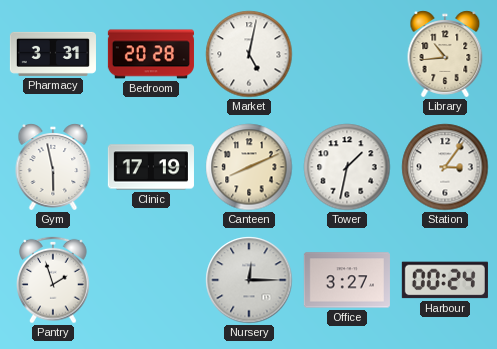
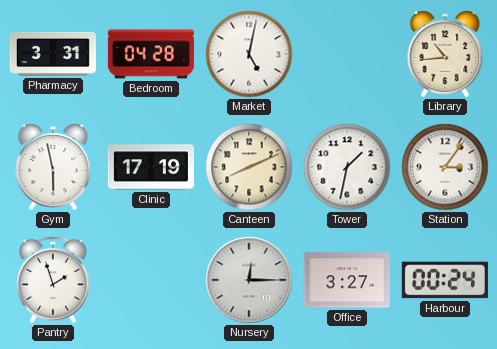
Bedroom: 20:28 -> 04:28 (151, 54)
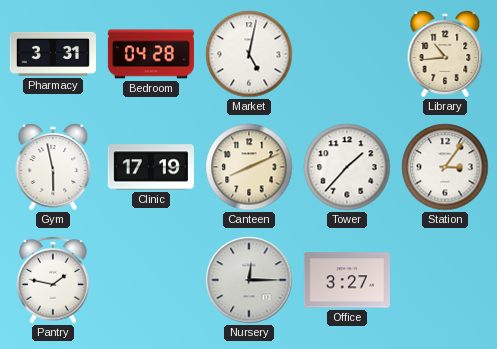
Tower: 1:32 -> 1:37 (347, 167)
Pantry: 1:57 -> 1:47 (54, 280)
Harbour: 00:24 -> none (445, 280)
